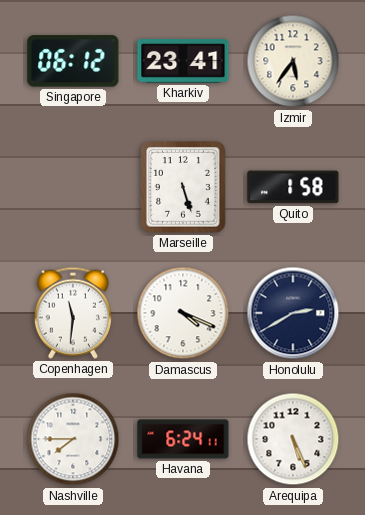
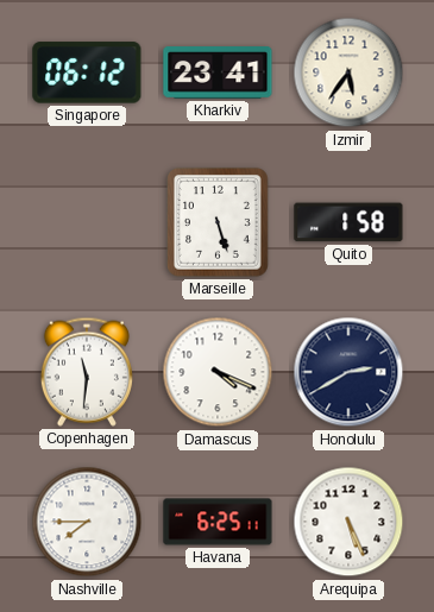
Havana: 6:24 -> 6:25 (218, 522)
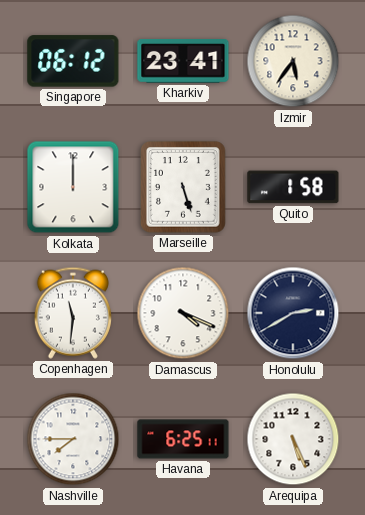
Kolkata: none -> 12:00 (73, 187)
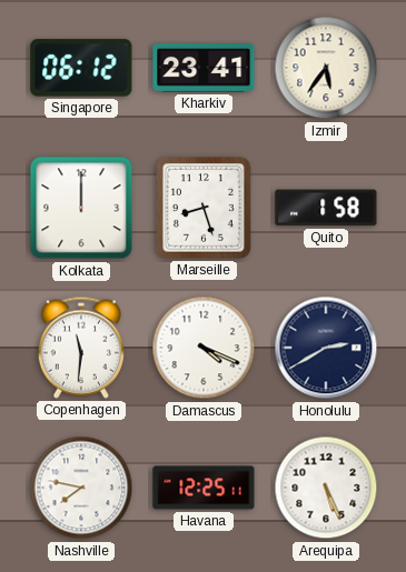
Marseille: 5:27 -> 8:27 (205, 208)
Nashville: 7:45 -> 7:47 (81, 488)
Havana: 6:25 -> 12:25 (204, 488)
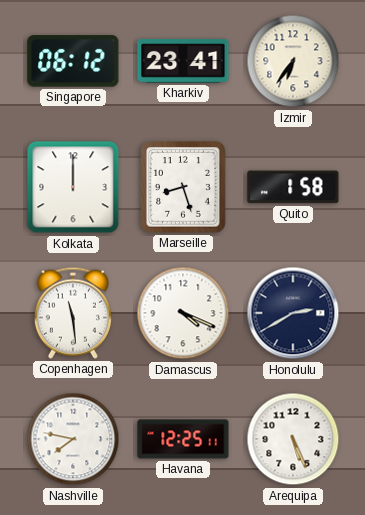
Izmir: 5:36 -> 6:36 (293, 61)
Copenhagen: 11:31 -> 11:29 (73, 313)
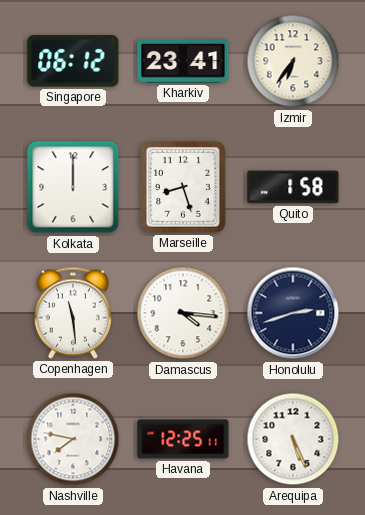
Damascus: 4:19 -> 4:16 (183, 313)
Honolulu: 2:40 -> 2:42 (293, 313)
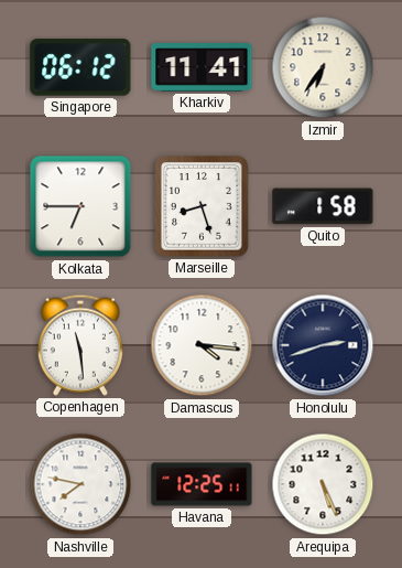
Kharkiv: 23:41 -> 11:41 (202, 68)
Kolkata: 12:00 -> 6:45 (80, 206)
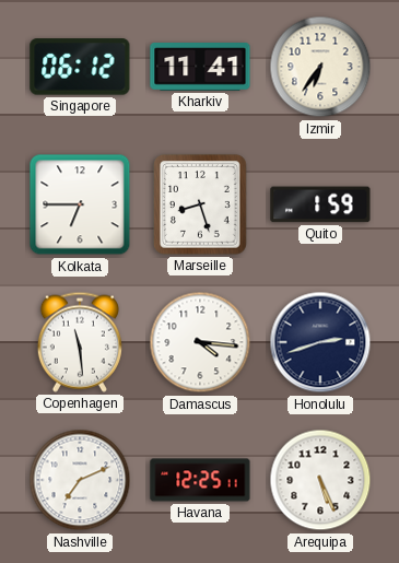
Quito: 1:58 -> 1:59 (320, 204)
Nashville: 7:47 -> 7:11 (80, 480)
